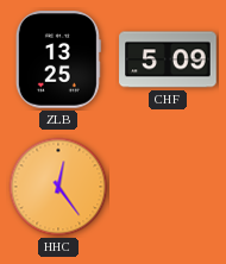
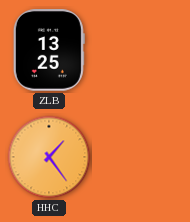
CHF: 5:09 -> none (168, 59)
HHC: 12:24 -> 1:24 (49, 157)
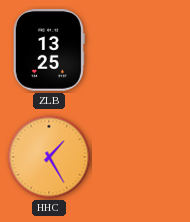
HHC: 1:24 -> 1:25 (49, 157)
